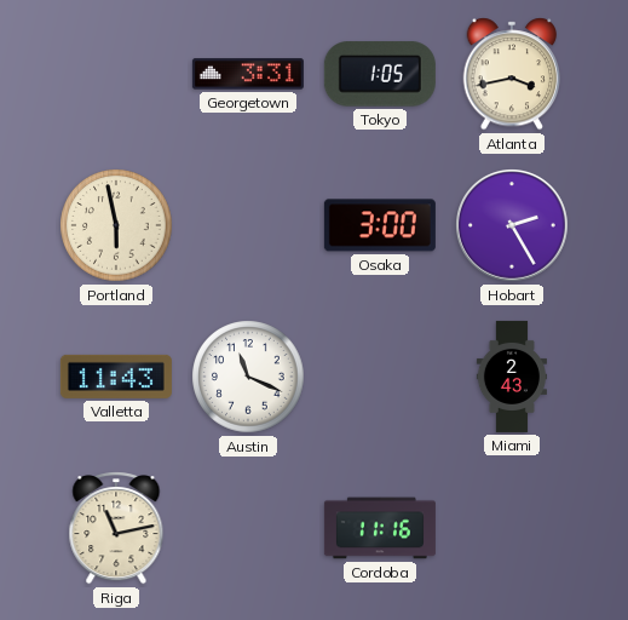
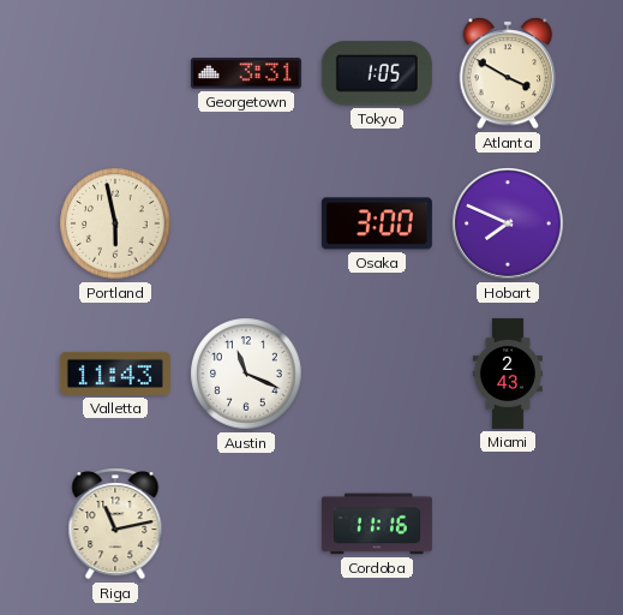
Atlanta: 3:43 -> 3:50 (508, 73)
Hobart: 2:25 -> 7:49 (509, 225)
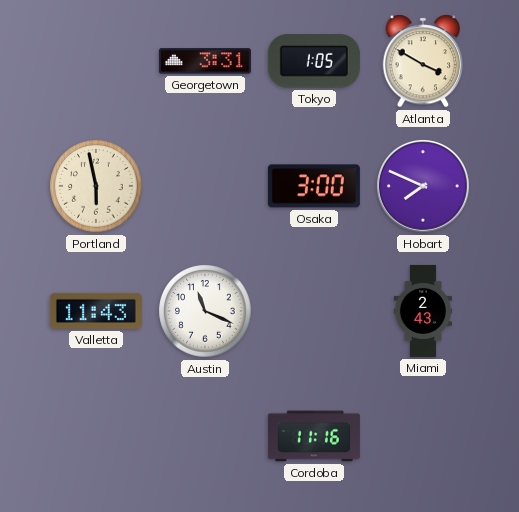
Riga: 11:13 -> none (115, 524)
